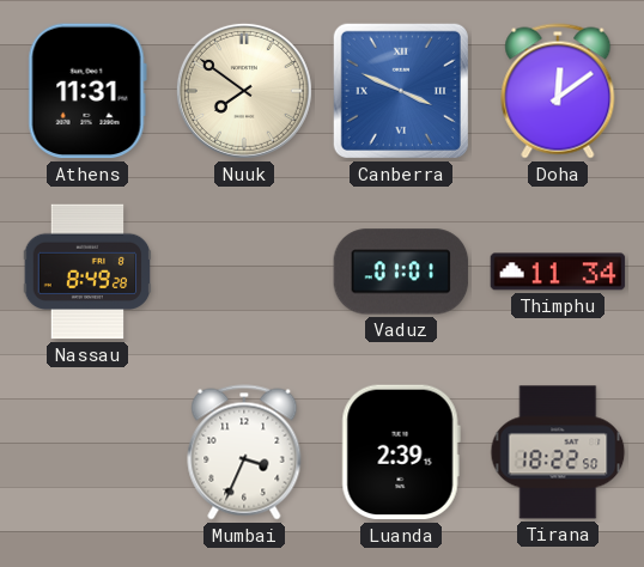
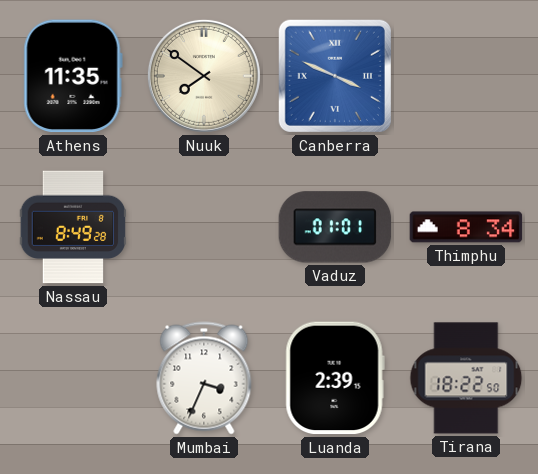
Athens: 11:31 -> 11:35 (73, 76)
Doha: 12:09 -> none (558, 91)
Thimphu: 11:34 -> 8:34 (466, 227)
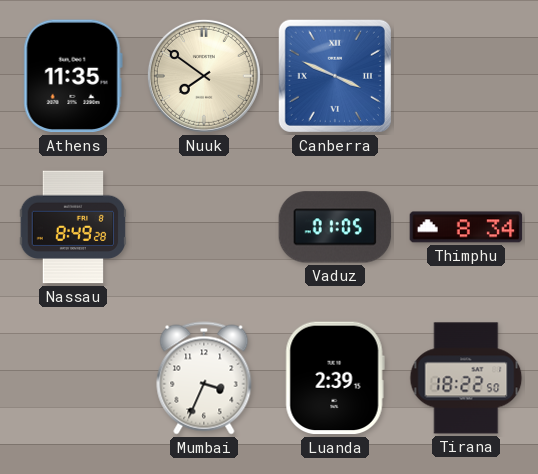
Vaduz: 01:01 -> 01:05 (335, 227)
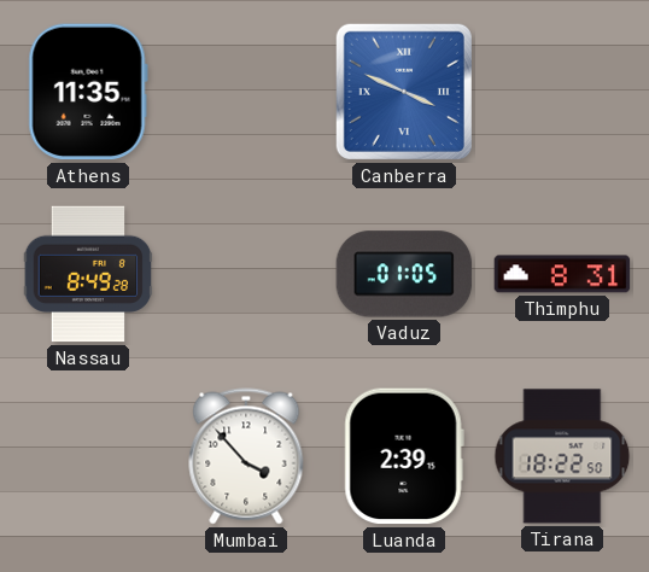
Nuuk: 7:51 -> none (204, 76)
Thimphu: 8:34 -> 8:31 (562, 274)
Mumbai: 3:34 -> 3:53 (246, 456)
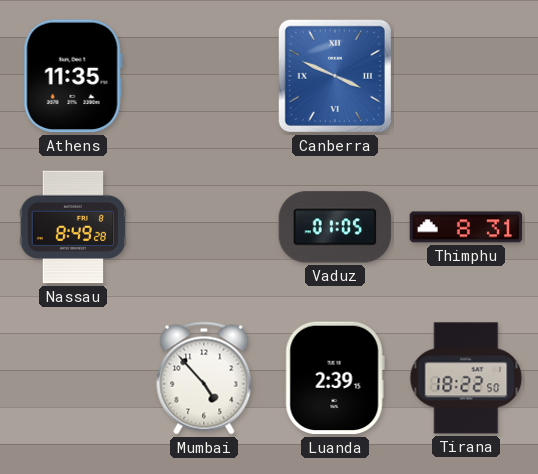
Mumbai: 3:53 -> 4:53 (204, 378)
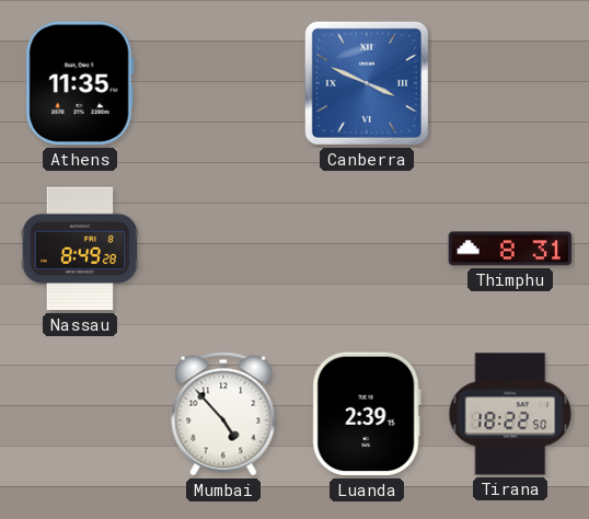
Vaduz: 01:05 -> none (335, 227)
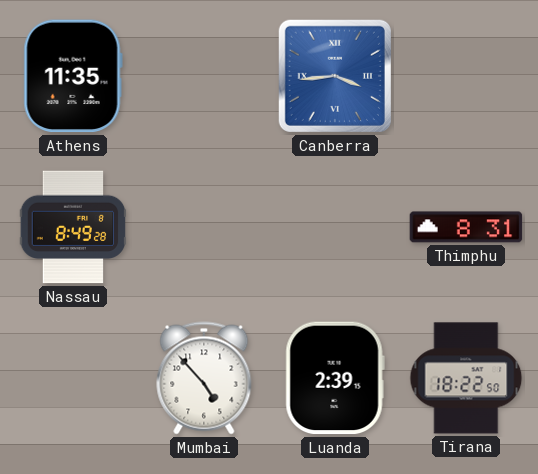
Canberra: 3:49 -> 3:44 (335, 76)
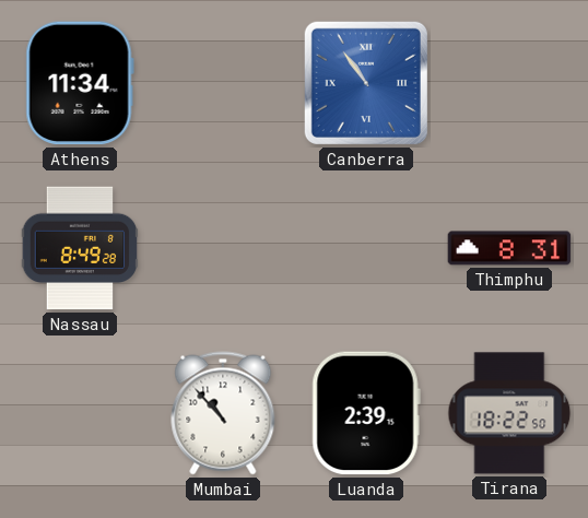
Athens: 11:35 -> 11:34 (80, 83)
Canberra: 3:44 -> 10:54 (366, 83)
Mumbai: 4:53 -> 10:53 (223, 413)
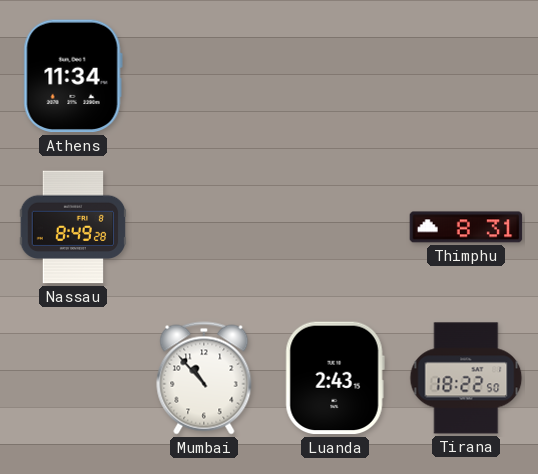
Canberra: 10:54 -> none (366, 83)
Luanda: 2:39 -> 2:43 (335, 378)
